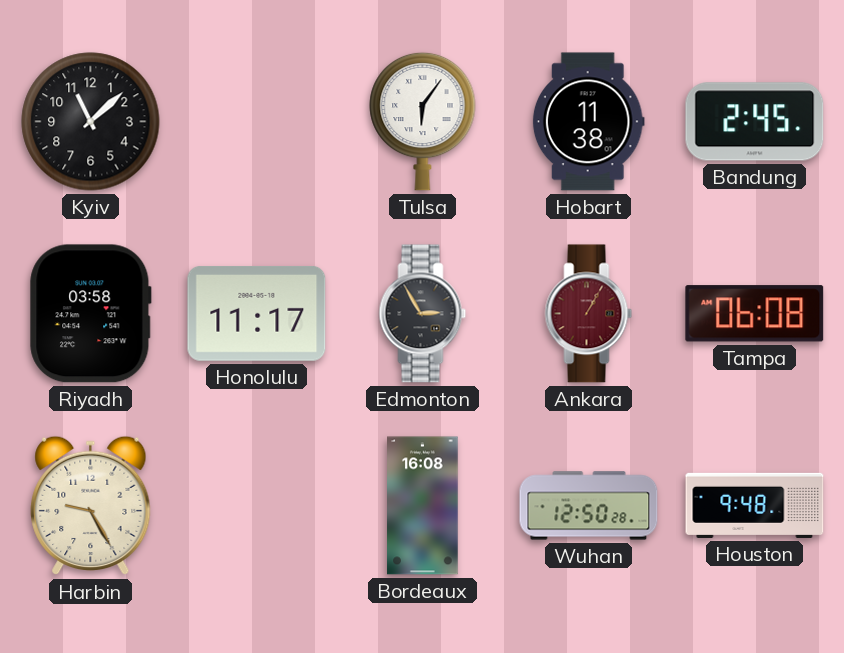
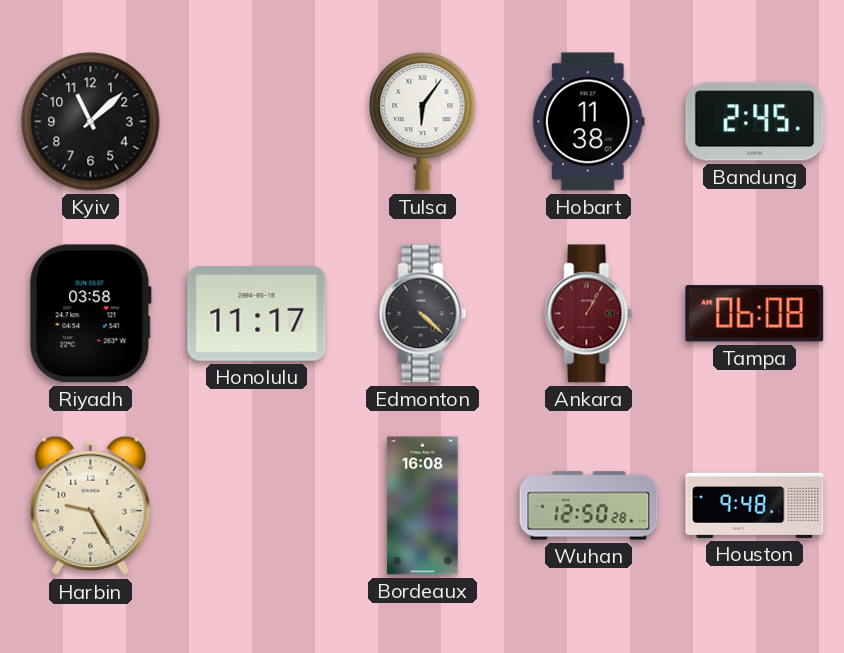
Edmonton: 2:55 -> 4:22 (423, 314)
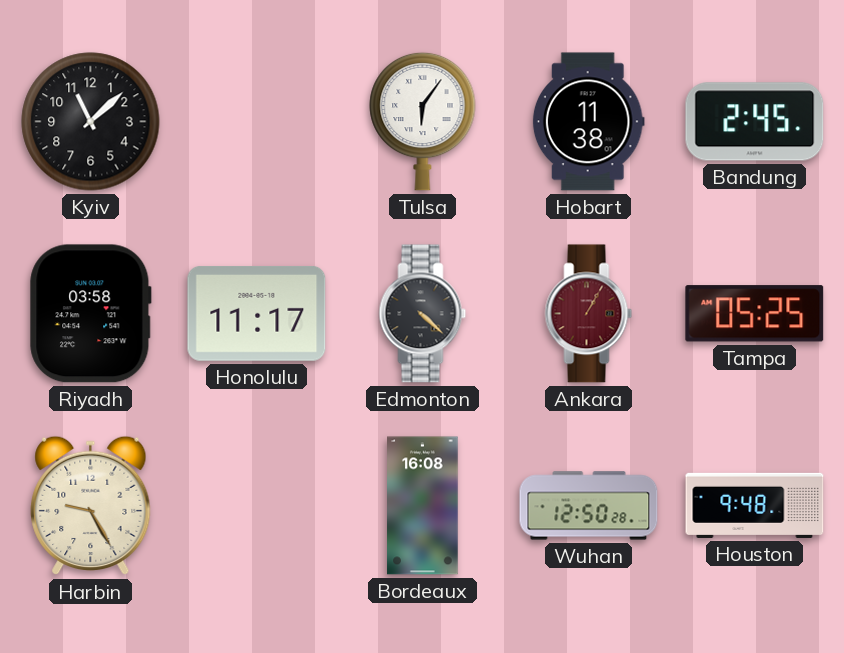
Tampa: 06:08 -> 05:25 (755, 314)
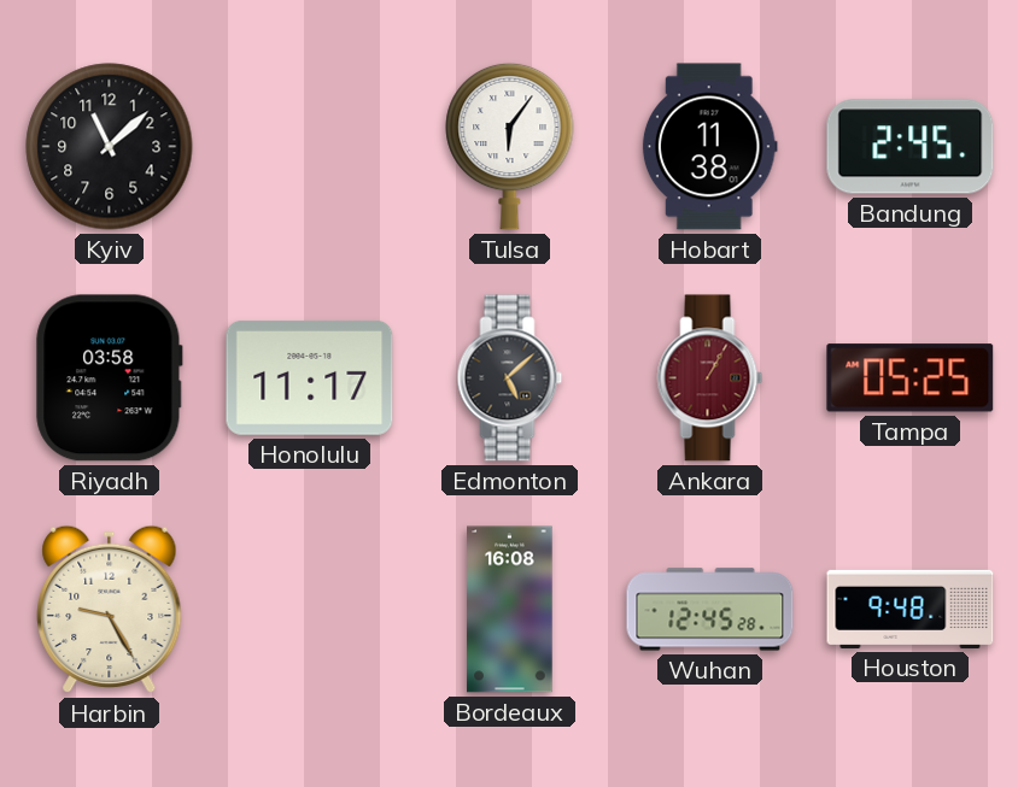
Edmonton: 4:22 -> 5:08 (510, 378)
Wuhan: 12:50 -> 12:45 (710, 610)
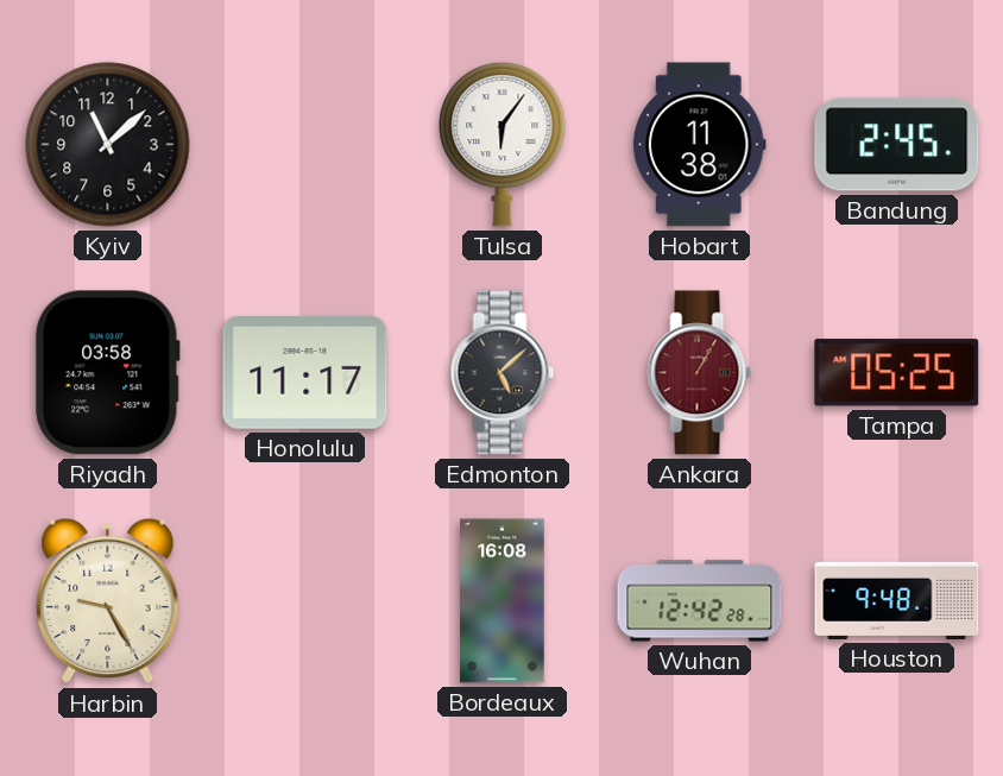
Wuhan: 12:45 -> 12:42 (700, 601)
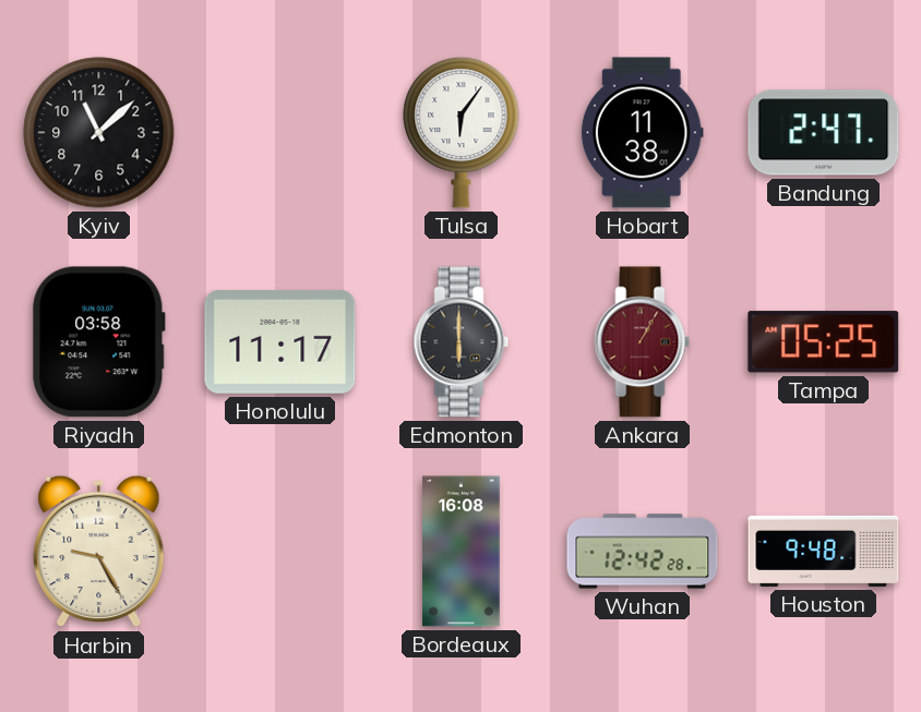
Bandung: 2:45 -> 2:47 (824, 133)
Edmonton: 5:08 -> 6:00 (462, 342)
